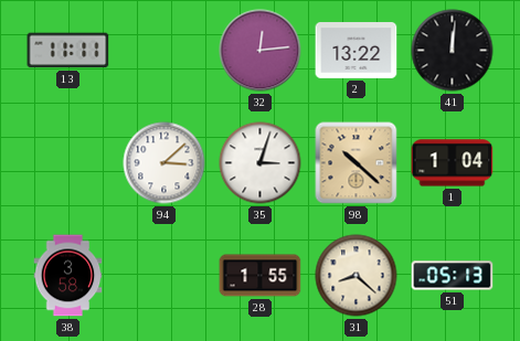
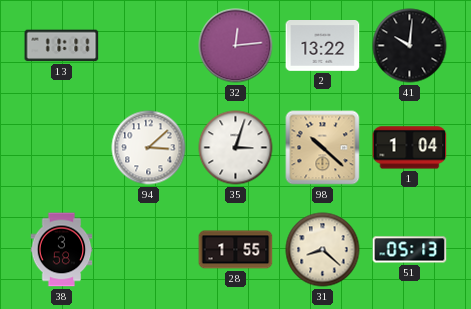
41: 12:01 -> 10:01 (410, 46)
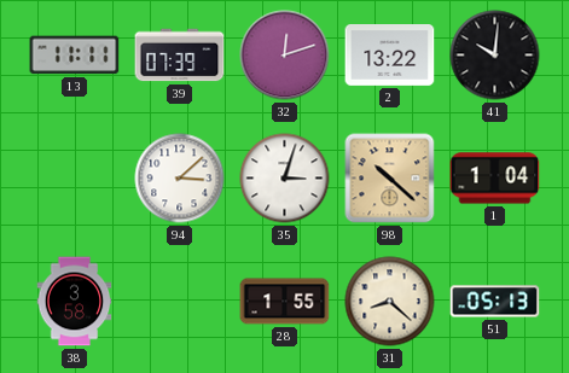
39: none -> 07:39 (180, 56)
32: 12:14 -> 12:12 (285, 56)
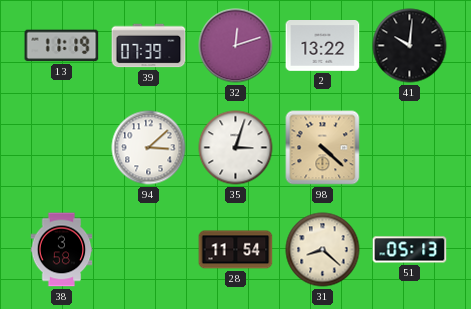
13: 11:11 -> 11:19 (62, 46)
98: 10:22 -> 4:22 (323, 148)
1: 1:04 -> none (495, 179)
28: 1:55 -> 11:54 (236, 250)
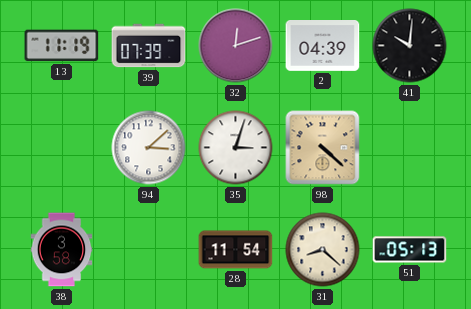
2: 13:22 -> 04:39 (323, 46)
